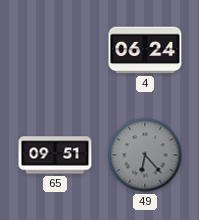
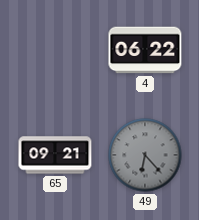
4: 06:24 -> 06:22 (145, 50)
65: 09:51 -> 09:21 (55, 155)
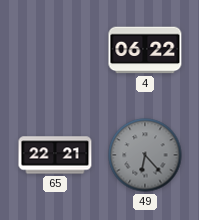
65: 09:21 -> 22:21 (55, 155)
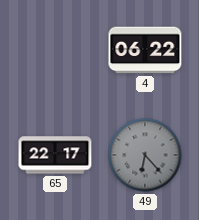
65: 22:21 -> 22:17 (55, 155)
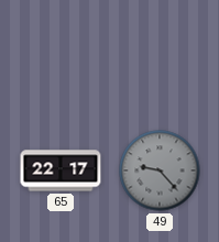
4: 06:22 -> none (145, 50)
49: 6:23 -> 9:23 (160, 170)
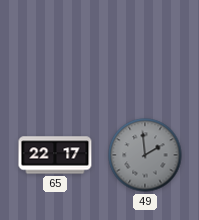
49: 9:23 -> 1:59 (145, 155)
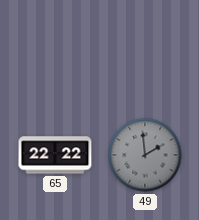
65: 22:17 -> 22:22 (55, 155)
